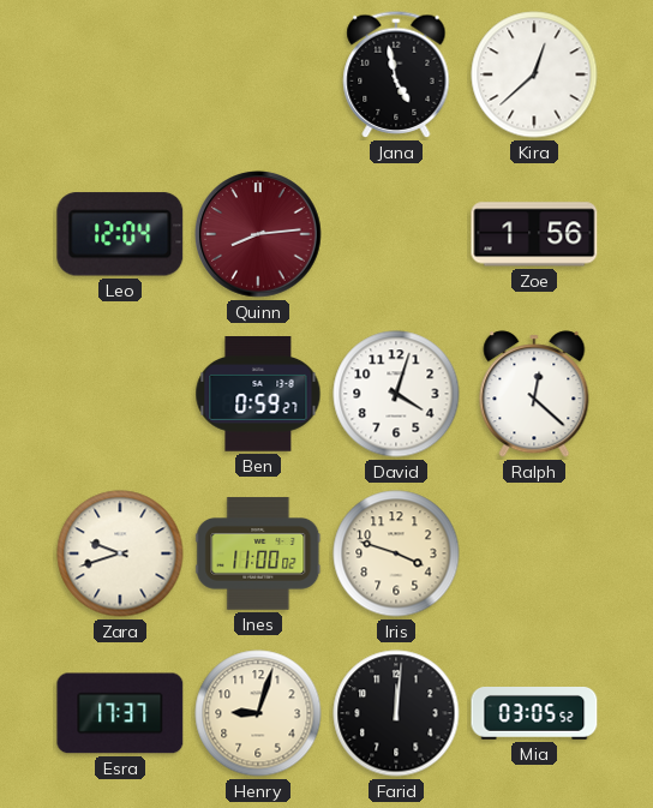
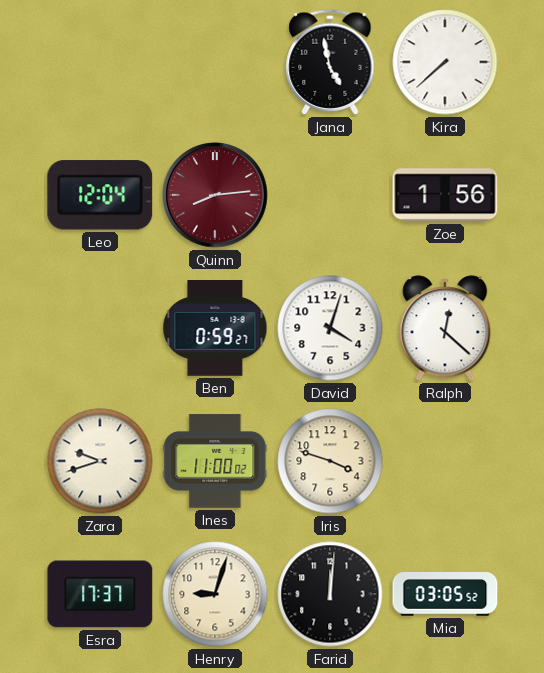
Kira: 12:38 -> 7:38 (445, 62)
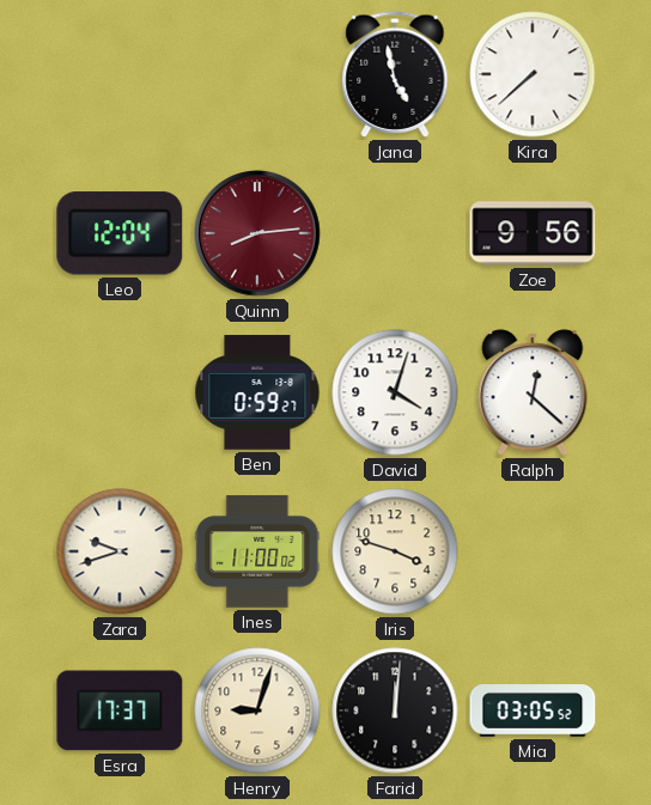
Zoe: 1:56 -> 9:56 (533, 233)
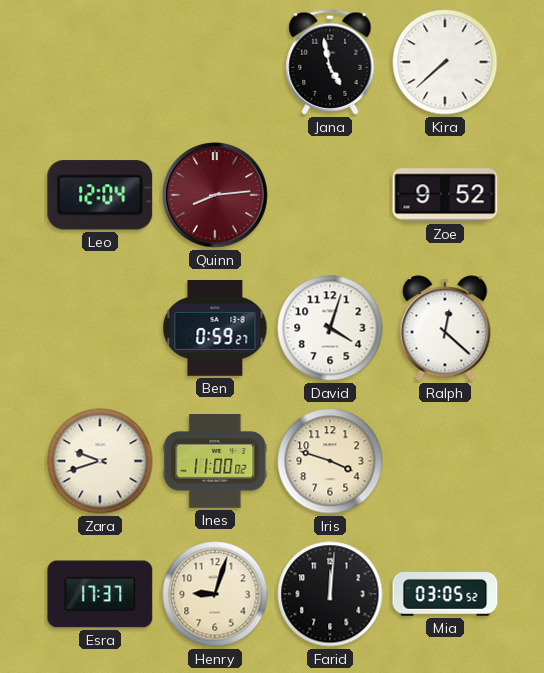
Zoe: 9:56 -> 9:52 (445, 195)
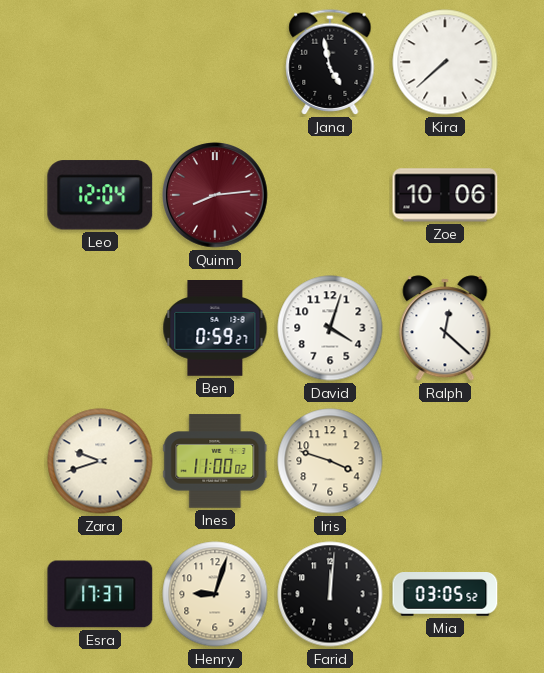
Zoe: 9:52 -> 10:06 (445, 195)
